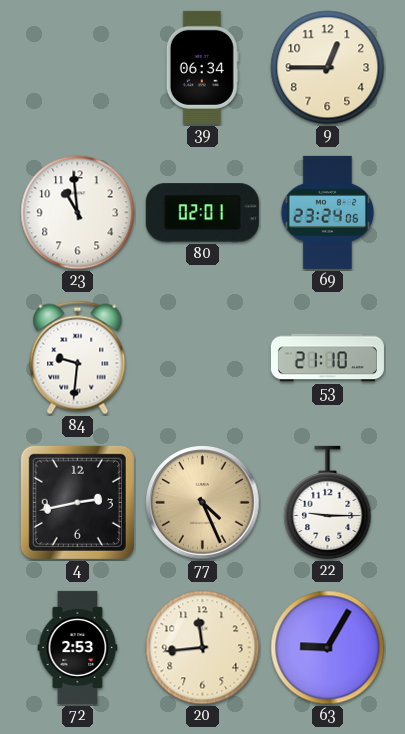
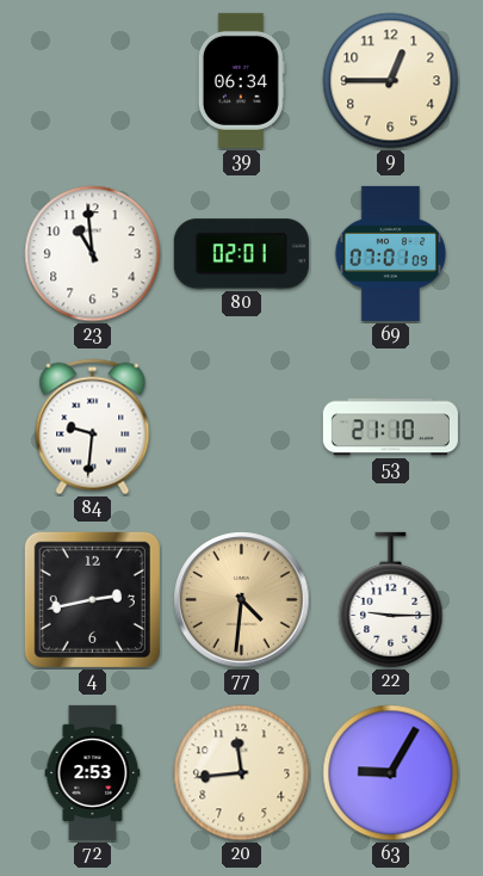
69: 23:24 -> 07:01 (391, 253)
77: 4:26 -> 4:31 (242, 600)
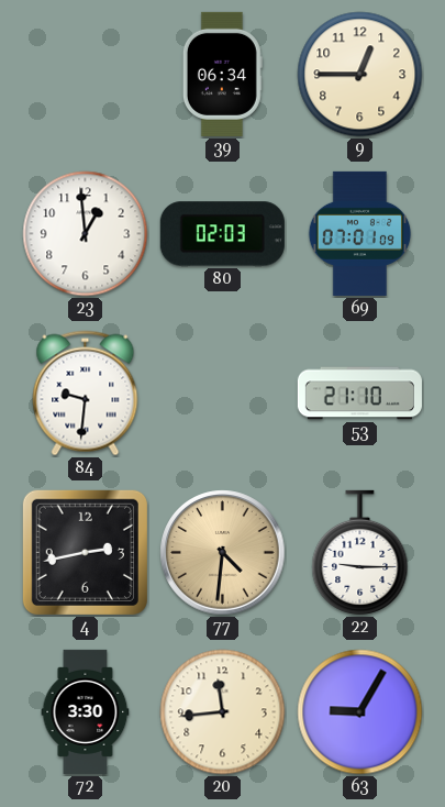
23: 10:59 -> 12:59 (86, 234)
80: 02:01 -> 02:03 (222, 234)
72: 2:53 -> 3:30 (86, 711)
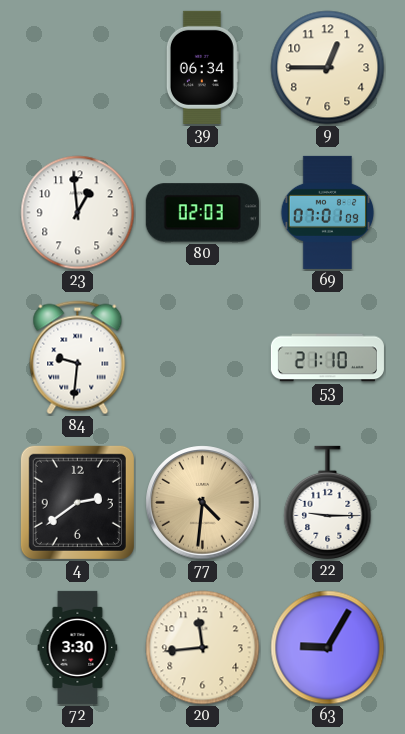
4: 2:43 -> 2:39 (77, 502)
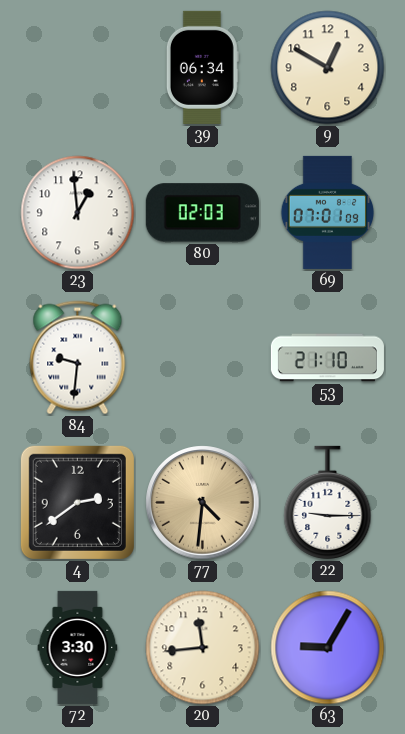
9: 12:45 -> 12:50 (328, 68)
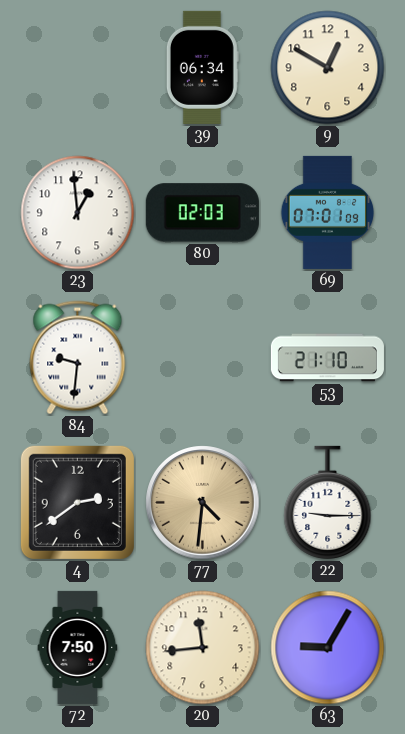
72: 3:30 -> 7:50 (78, 647)
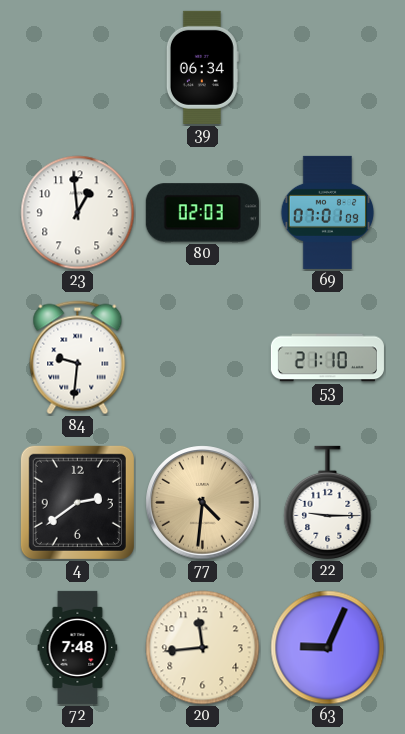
9: 12:50 -> none (328, 68)
72: 7:50 -> 7:48 (78, 647)
63: 9:05 -> 9:04 (328, 648)
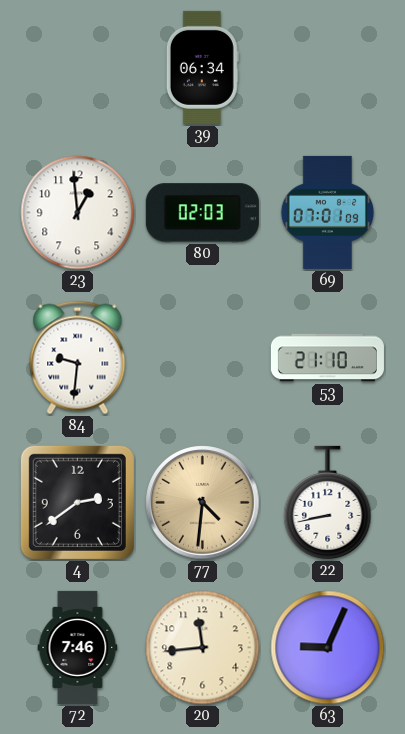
22: 9:15 -> 8:43 (328, 502)
72: 7:48 -> 7:46 (78, 647)
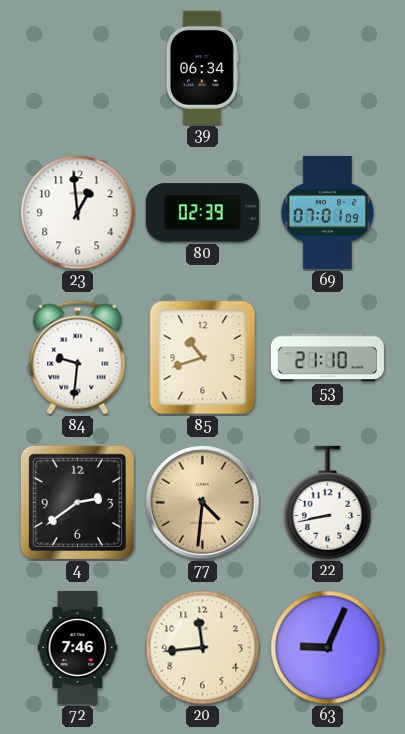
80: 02:03 -> 02:39 (202, 213)
85: none -> 10:42 (203, 358)
